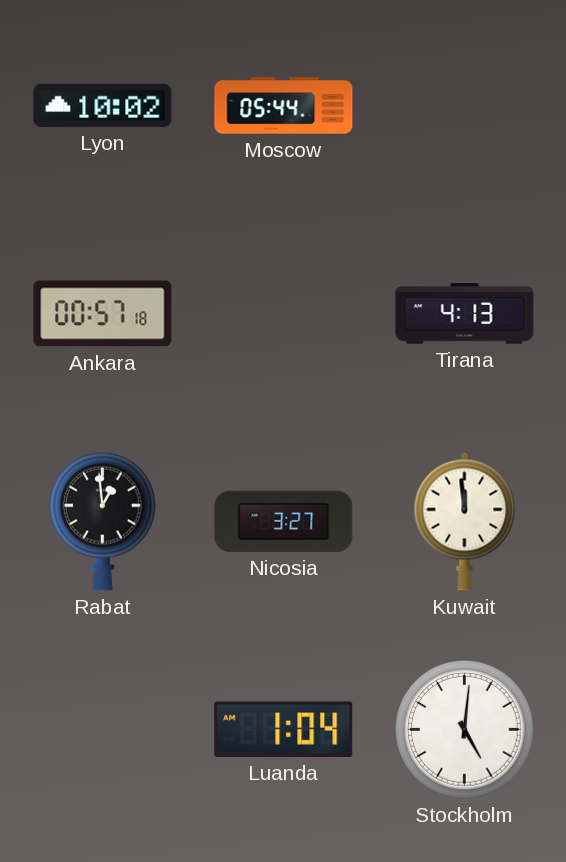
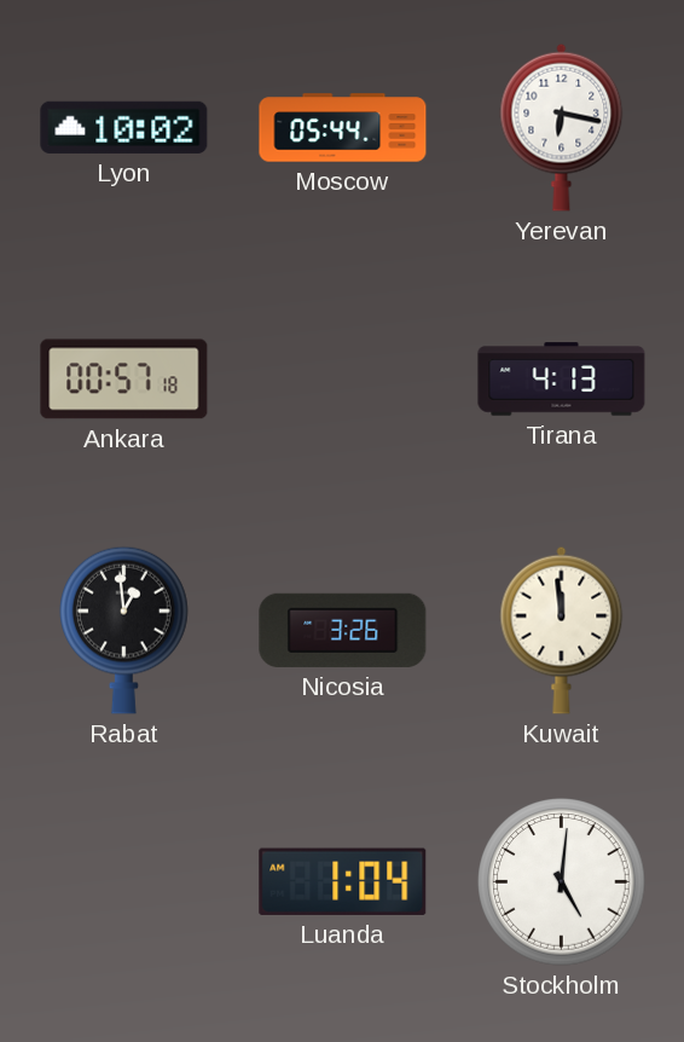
Yerevan: none -> 6:17 (562, 127)
Nicosia: 3:27 -> 3:26 (343, 630)
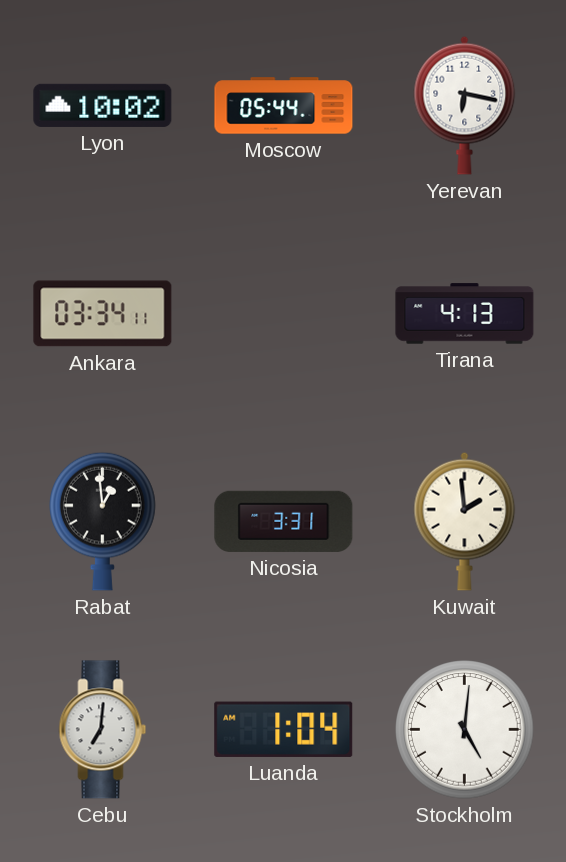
Ankara: 00:57 -> 03:34 (103, 314)
Nicosia: 3:26 -> 3:31 (284, 521)
Kuwait: 11:59 -> 1:59 (465, 521)
Cebu: none -> 7:01 (103, 730)
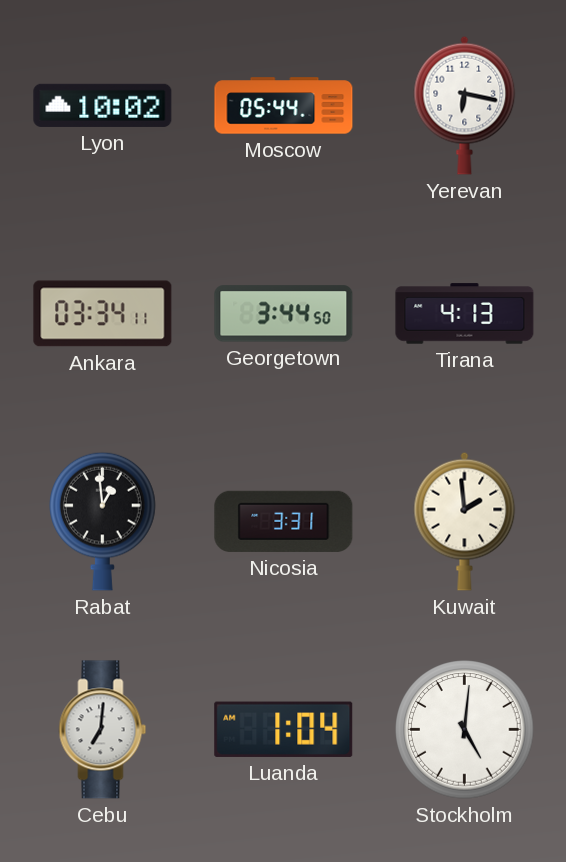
Georgetown: none -> 3:44 (284, 314)
